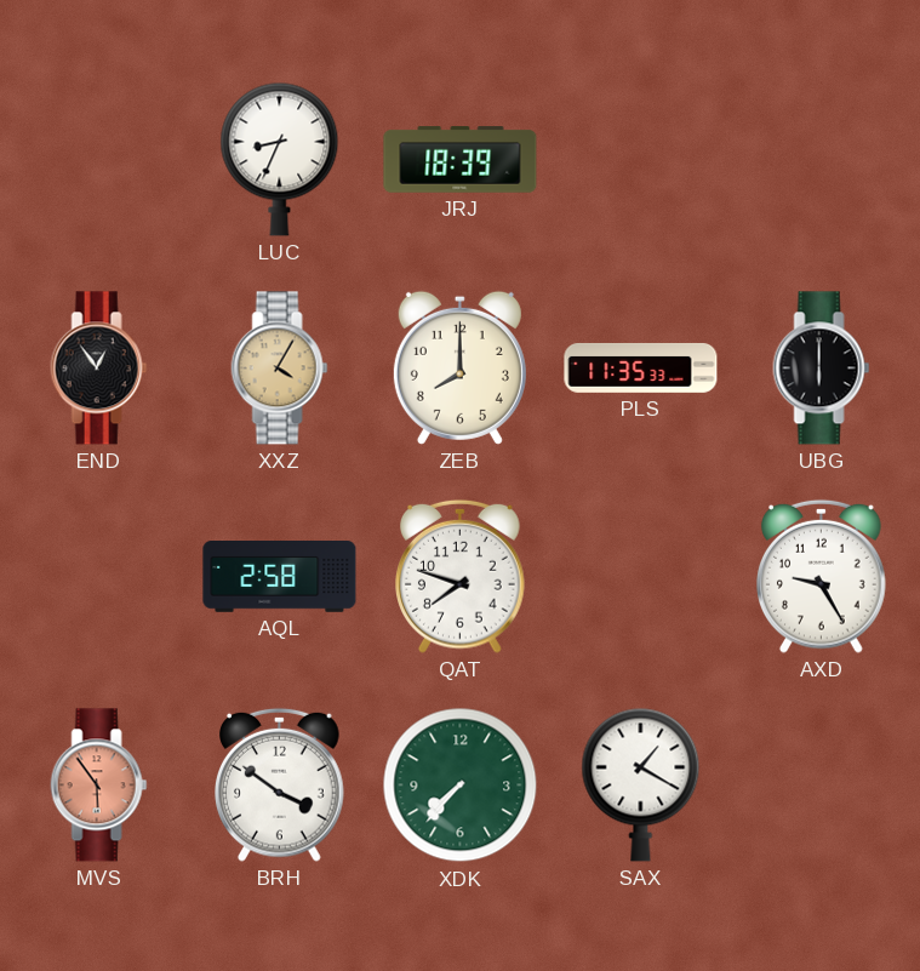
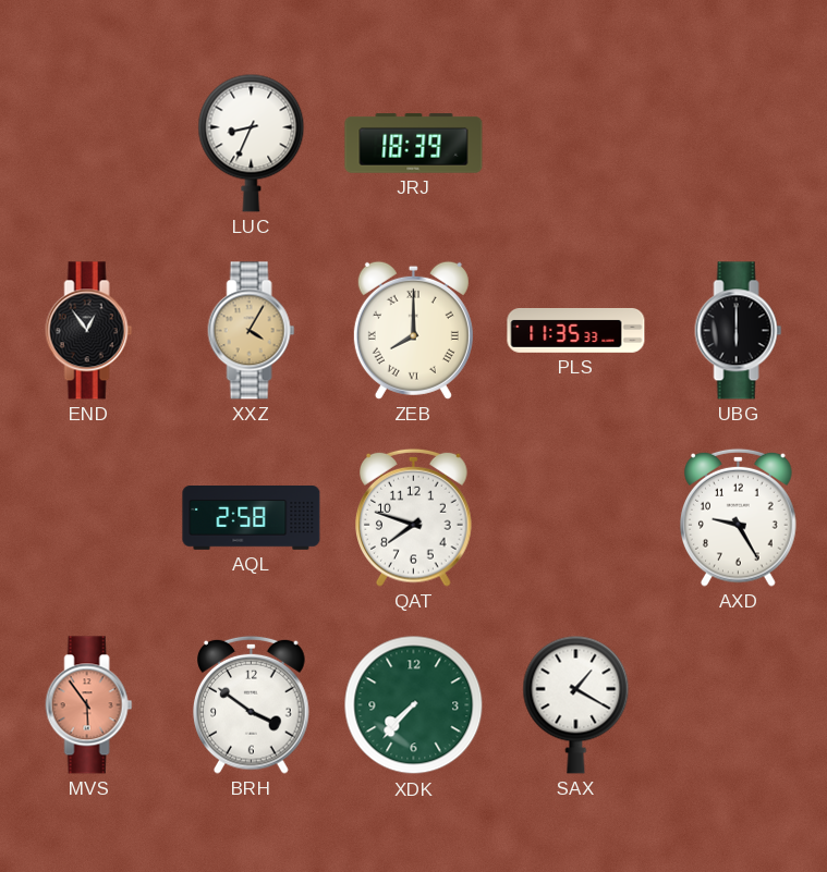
ZEB numerals: Arabic -> Roman (413, 330)
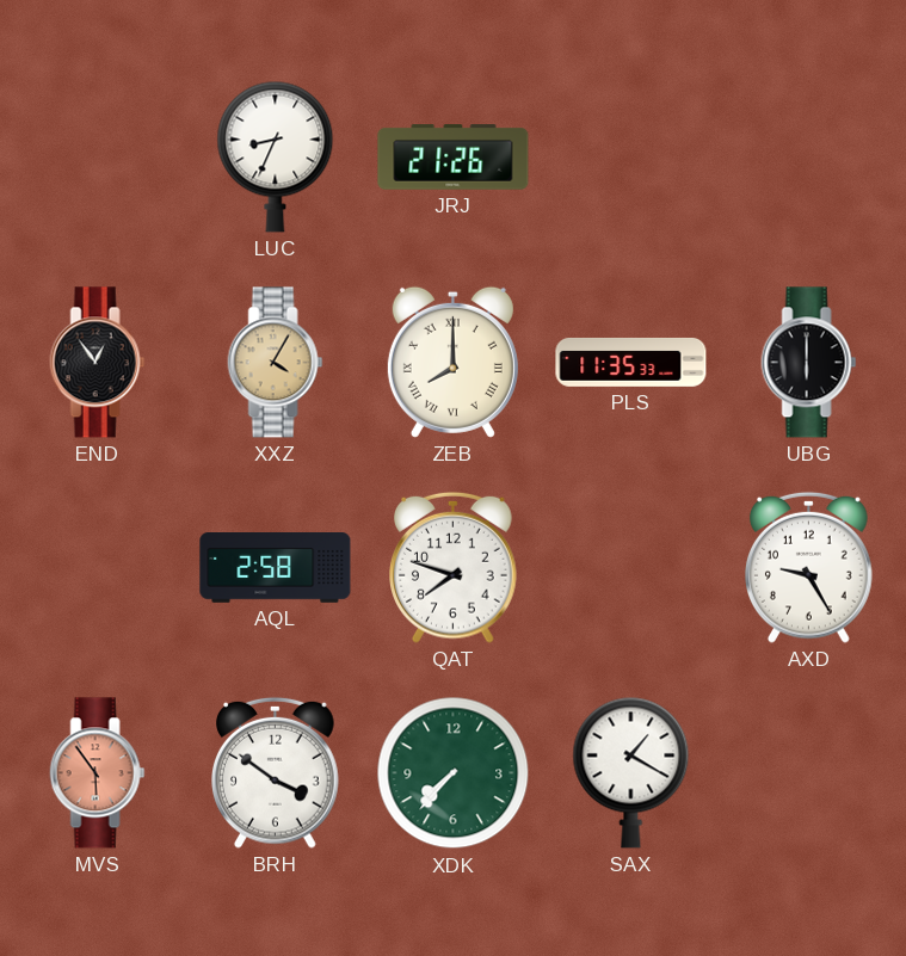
JRJ: 18:39 -> 21:26 (454, 158)
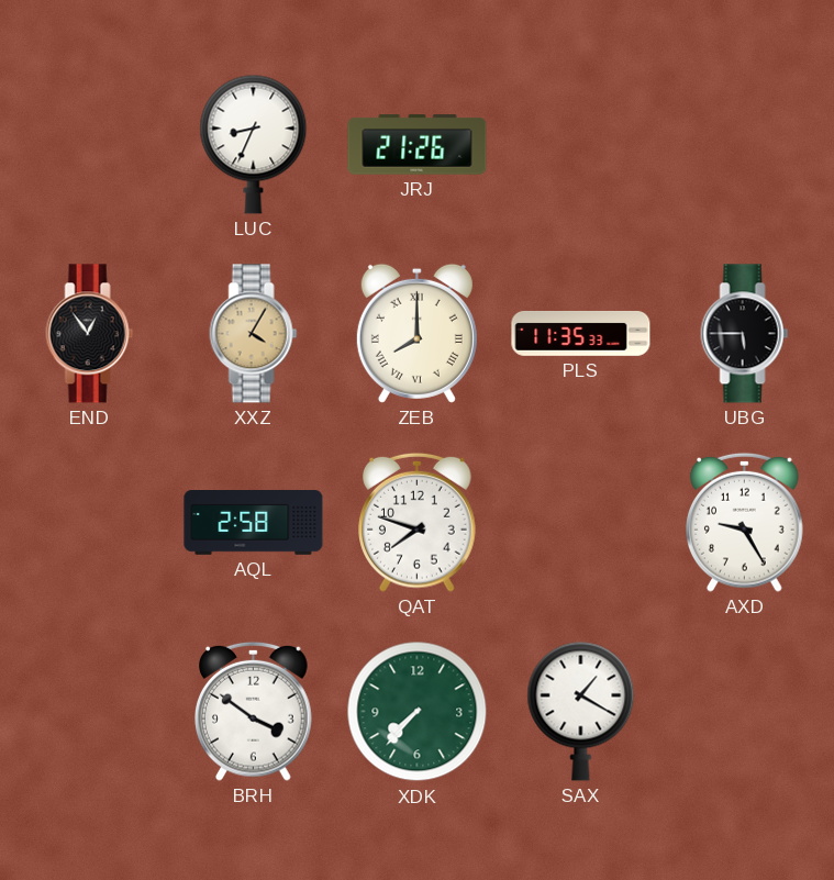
UBG: 6:00 -> 5:45 (745, 334)
MVS: 5:54 -> none (98, 773)
